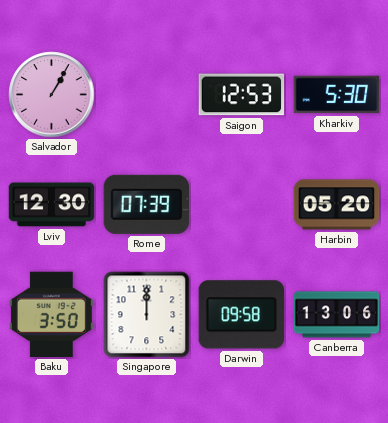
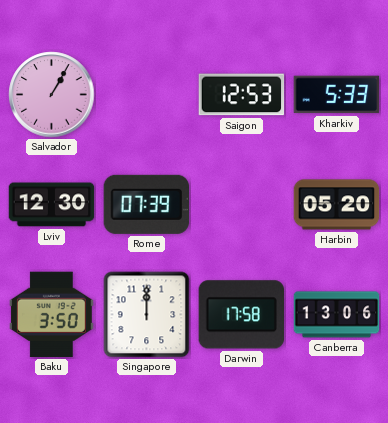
Kharkiv: 5:30 -> 5:33 (337, 95)
Darwin: 09:58 -> 17:58 (241, 315)
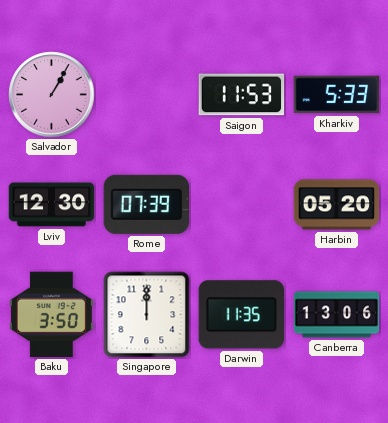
Saigon: 12:53 -> 11:53 (242, 95)
Darwin: 17:58 -> 11:35 (241, 315)
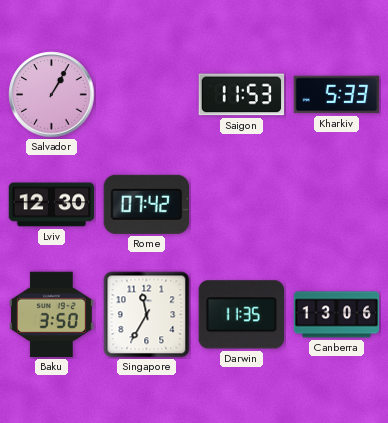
Rome: 07:39 -> 07:42 (146, 204)
Harbin: 05:20 -> none (337, 205)
Singapore: 12:00 -> 11:35 (147, 315)
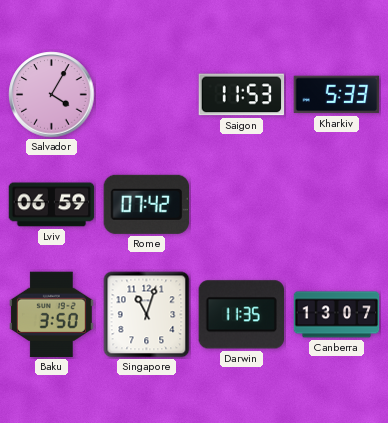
Salvador: 1:05 -> 4:05 (52, 95)
Lviv: 12:30 -> 06:59 (52, 205)
Singapore: 11:35 -> 11:03 (147, 315)
Canberra: 13:06 -> 13:07 (337, 315)
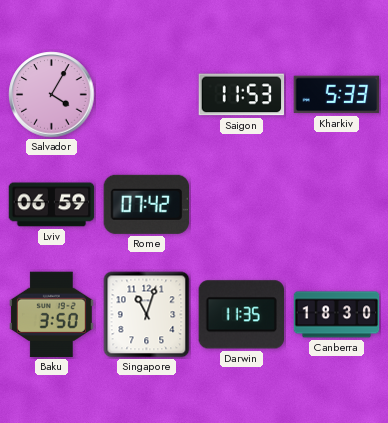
Canberra: 13:07 -> 18:30 (337, 315)
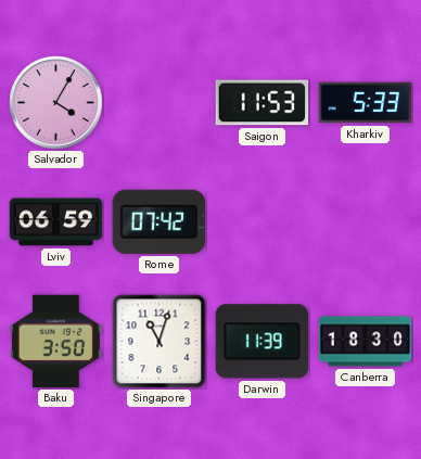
Darwin: 11:35 -> 11:39 (261, 342)
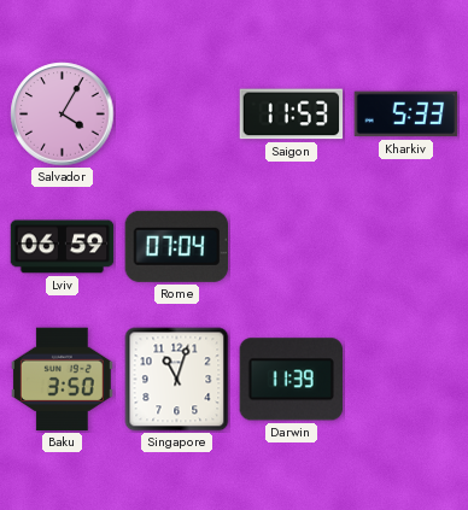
Rome: 07:42 -> 07:04 (176, 246)
Canberra: 18:30 -> none (366, 342)
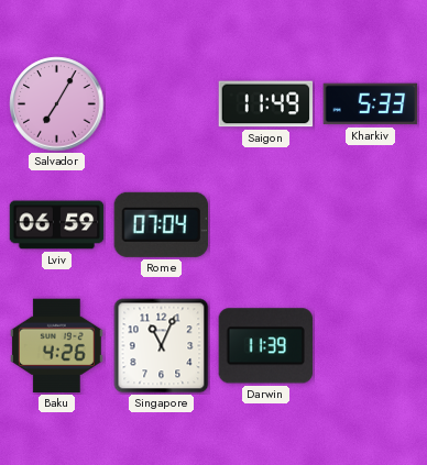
Salvador: 4:05 -> 7:05 (57, 104)
Saigon: 11:53 -> 11:49 (266, 104)
Baku: 3:50 -> 4:26 (56, 346)
Singapore: 11:03 -> 11:04 (162, 346)
